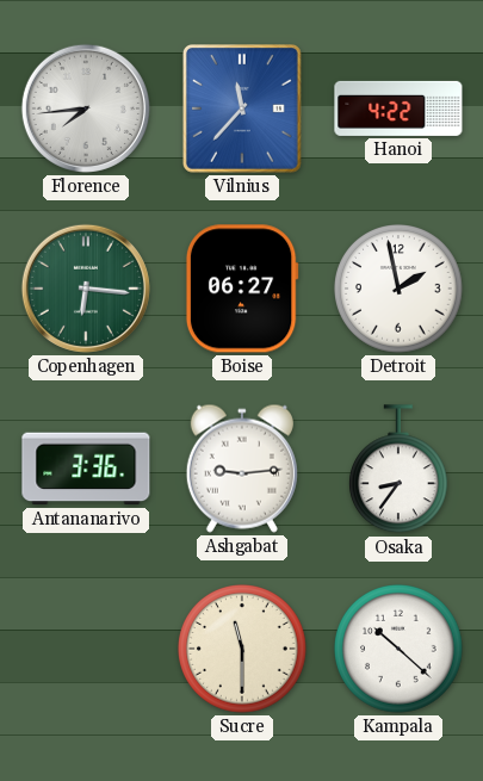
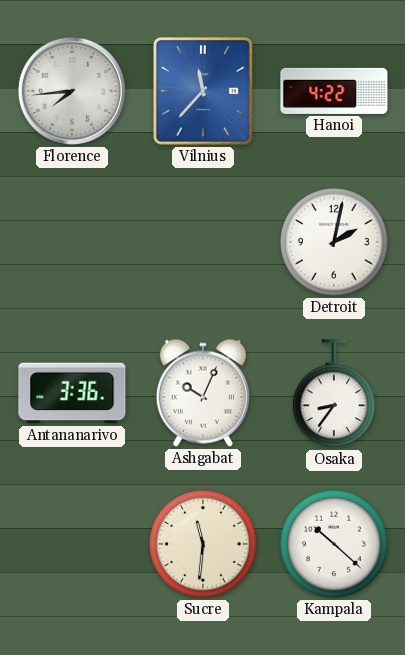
Copenhagen: 6:16 -> none (86, 289)
Boise: 06:27 -> none (242, 289)
Detroit: 1:58 -> 2:02 (335, 243)
Ashgabat: 9:14 -> 10:04 (203, 393)
Sucre: 11:30 -> 11:31 (204, 545)
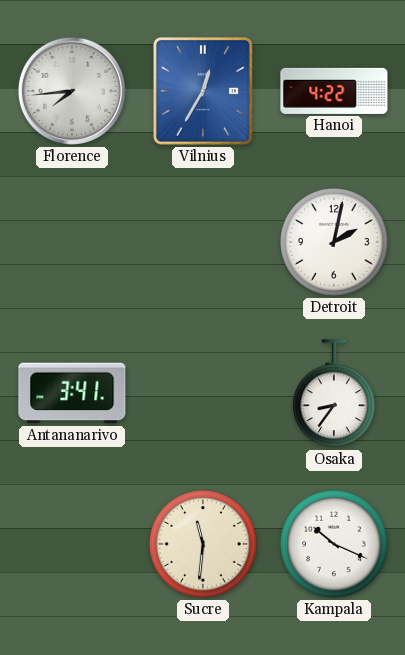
Vilnius: 11:37 -> 12:35 (203, 92)
Antananarivo: 3:36 -> 3:41 (72, 393)
Ashgabat: 10:04 -> none (203, 393)
Kampala: 10:22 -> 10:19 (335, 545)
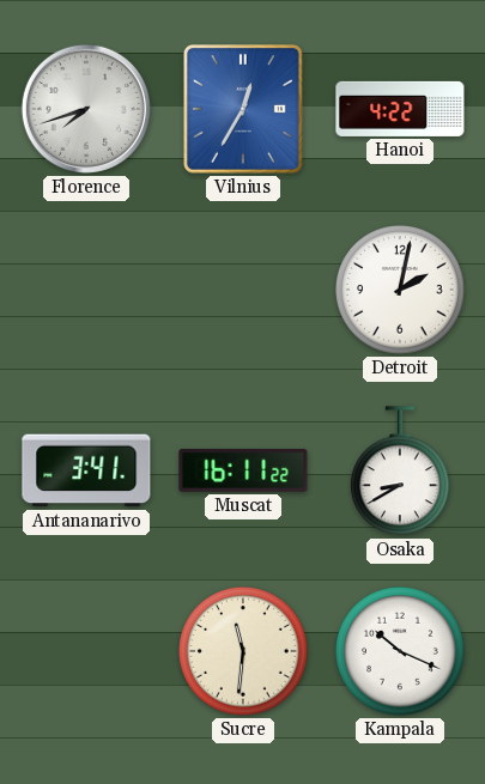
Florence: 7:44 -> 7:42 (86, 109)
Muscat: none -> 16:11 (243, 472)
Osaka: 8:36 -> 8:40 (401, 472)
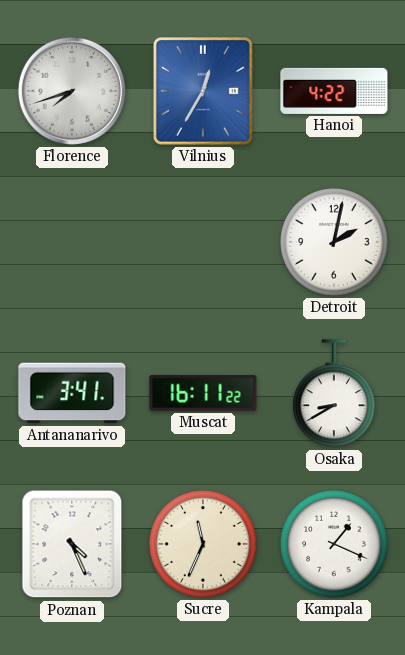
Poznan: none -> 4:26 (72, 544)
Sucre: 11:31 -> 11:34 (204, 545)
Kampala: 10:19 -> 1:19 (335, 545)
